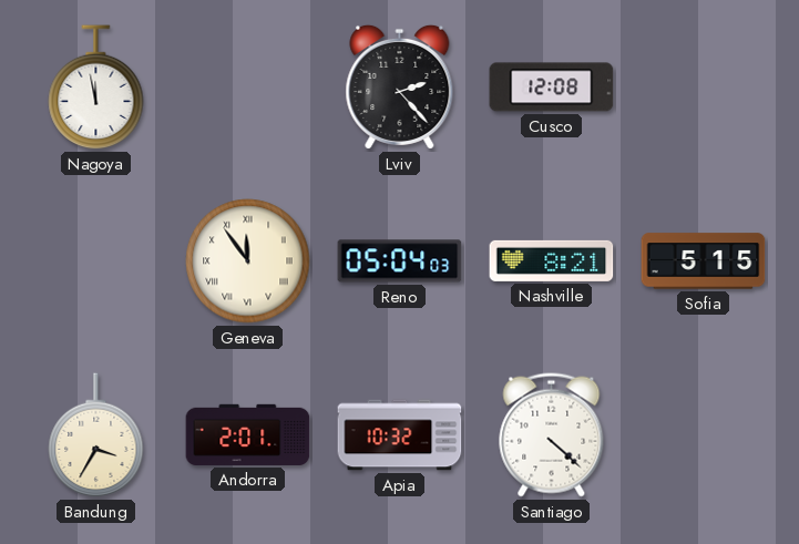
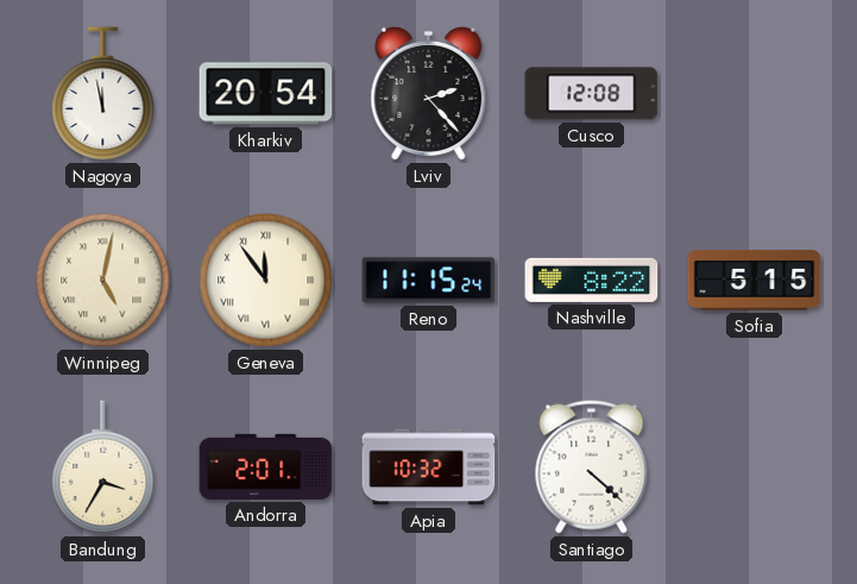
Kharkiv: none -> 20:54 (266, 94)
Winnipeg: none -> 5:02 (103, 281)
Reno: 05:04 -> 11:15 (429, 281)
Nashville: 8:21 -> 8:22 (592, 280)
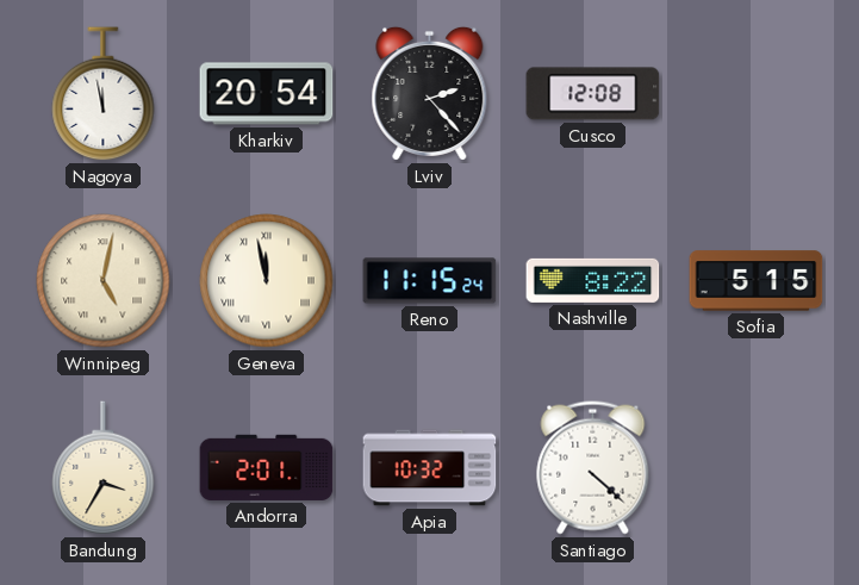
Geneva: 11:54 -> 11:58 (267, 281)
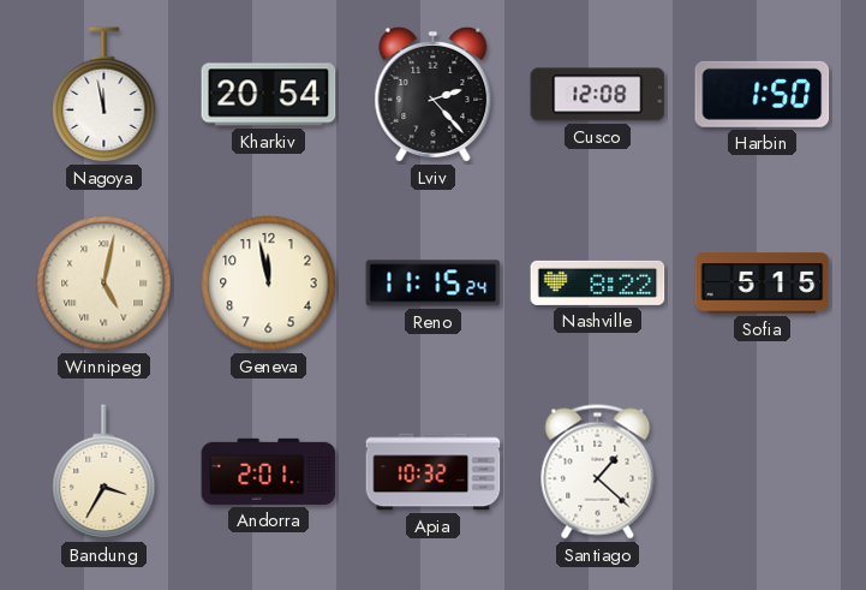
Harbin: none -> 1:50 (763, 94)
Geneva numerals: Roman -> Arabic (269, 284)
Santiago: 4:22 -> 1:22 (598, 472)
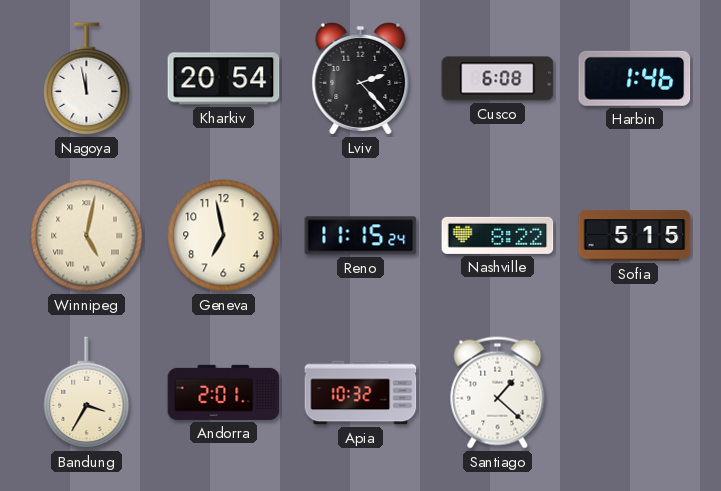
Cusco: 12:08 -> 6:08 (498, 79)
Harbin: 1:50 -> 1:46 (635, 78)
Geneva: 11:58 -> 6:58 (224, 236)
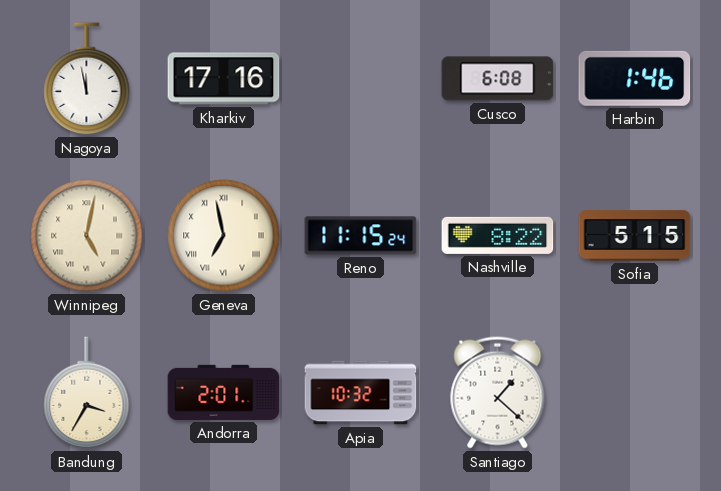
Kharkiv: 20:54 -> 17:16 (224, 79)
Lviv: 2:23 -> none (361, 78)
Geneva numerals: Arabic -> Roman (224, 236)
